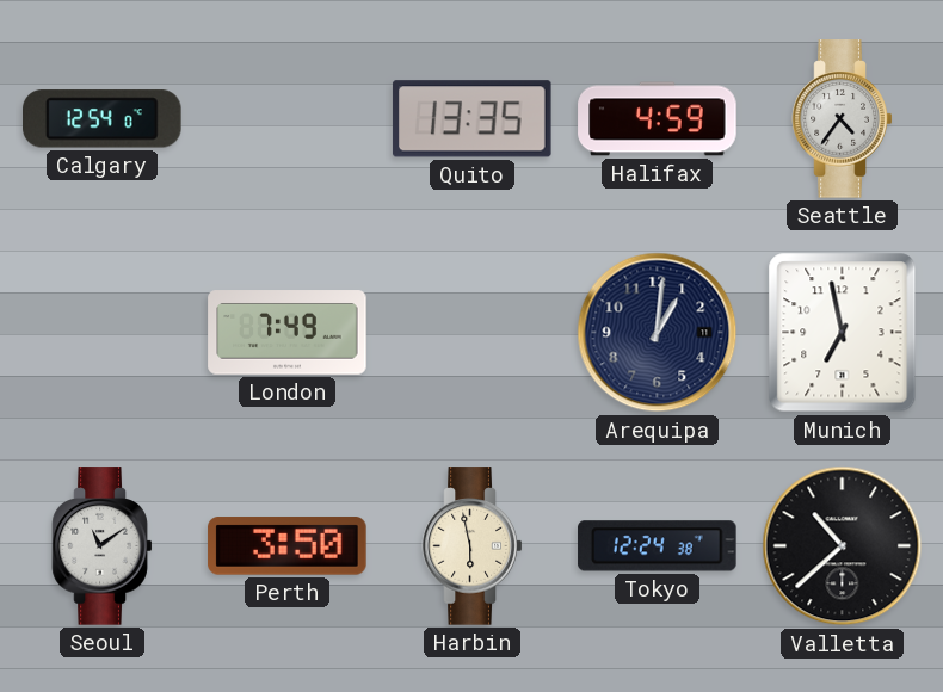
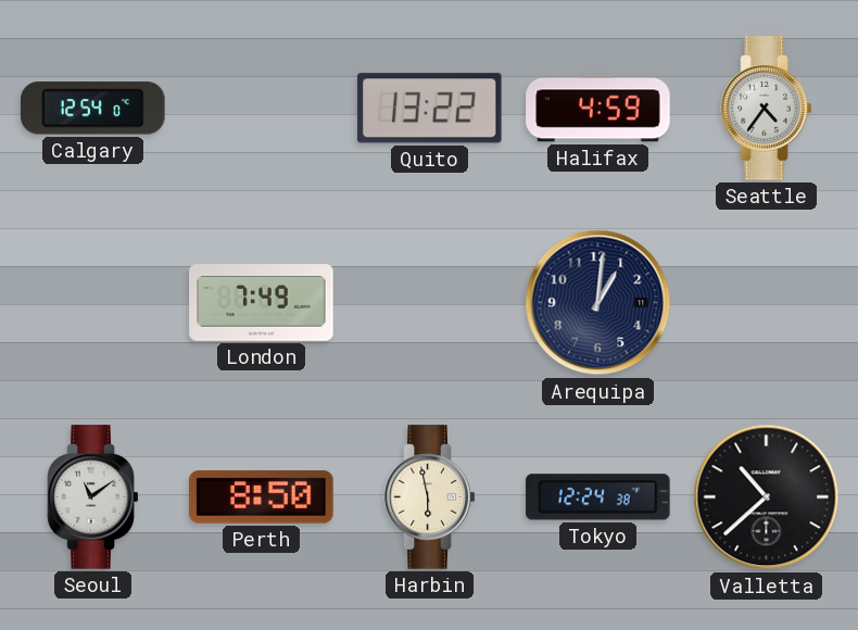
Quito: 13:35 -> 13:22 (429, 109)
Munich: 6:58 -> none (843, 333)
Perth: 3:50 -> 8:50 (262, 497)
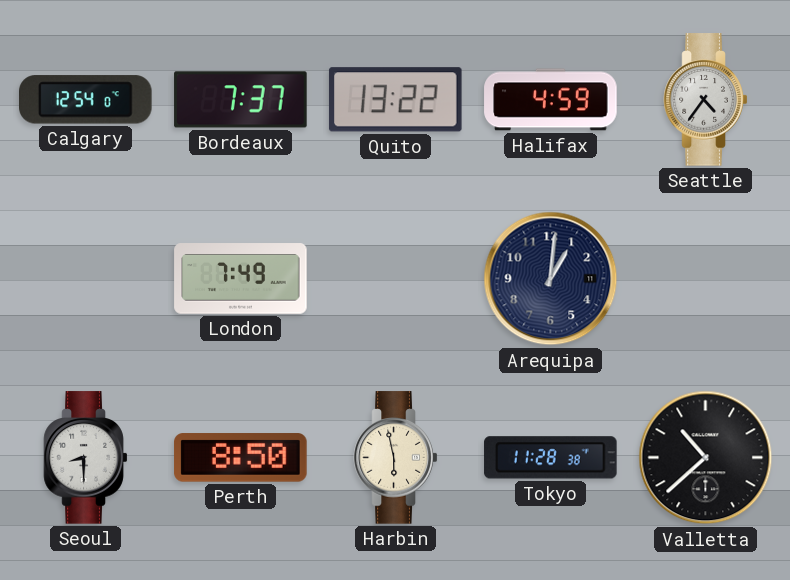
Bordeaux: none -> 7:37 (241, 100)
Seoul: 11:09 -> 8:30 (86, 458)
Tokyo: 12:24 -> 11:28 (551, 458)
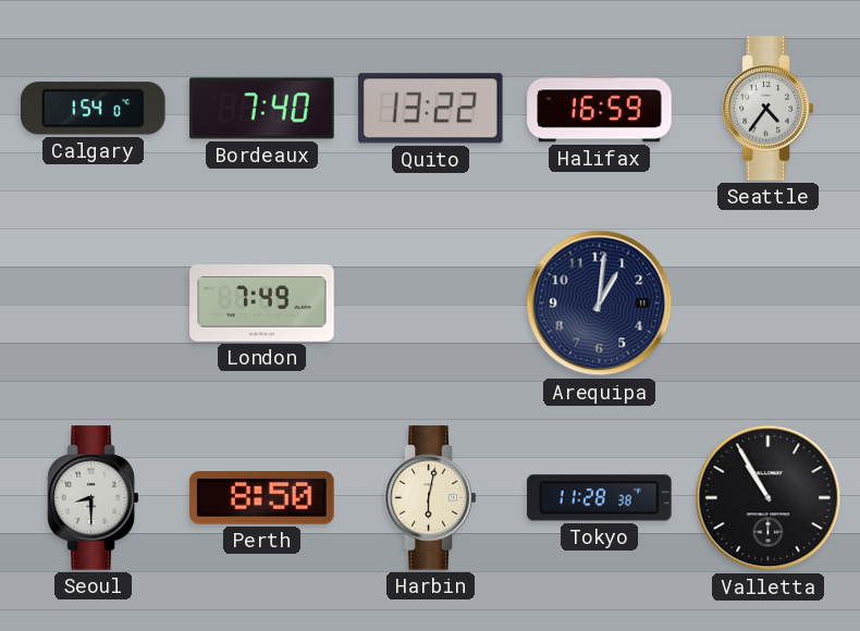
Calgary: 12:54 -> 1:54 (94, 109)
Bordeaux: 7:37 -> 7:40 (262, 109)
Halifax: 4:59 -> 16:59 (600, 109)
Harbin: 5:58 -> 6:02 (431, 498)
Valletta: 10:38 -> 10:55 (769, 498)
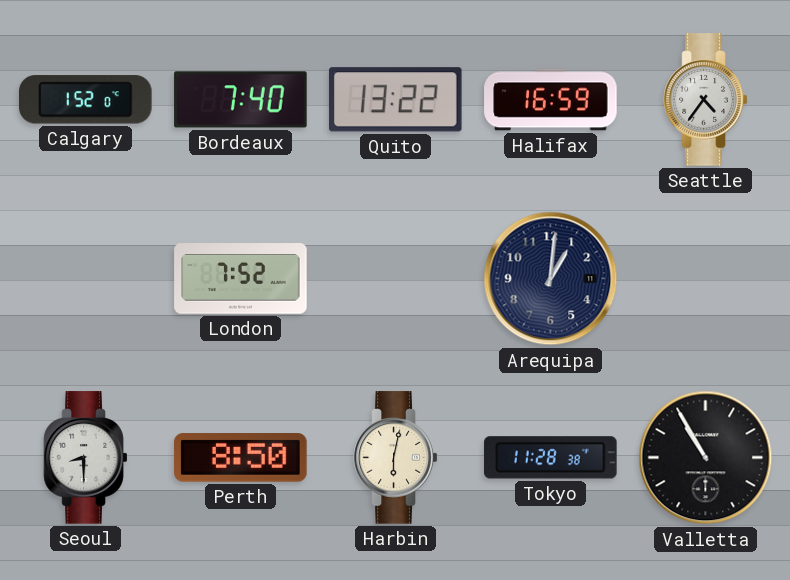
Calgary: 1:54 -> 1:52 (86, 100)
London: 7:49 -> 7:52 (241, 279)
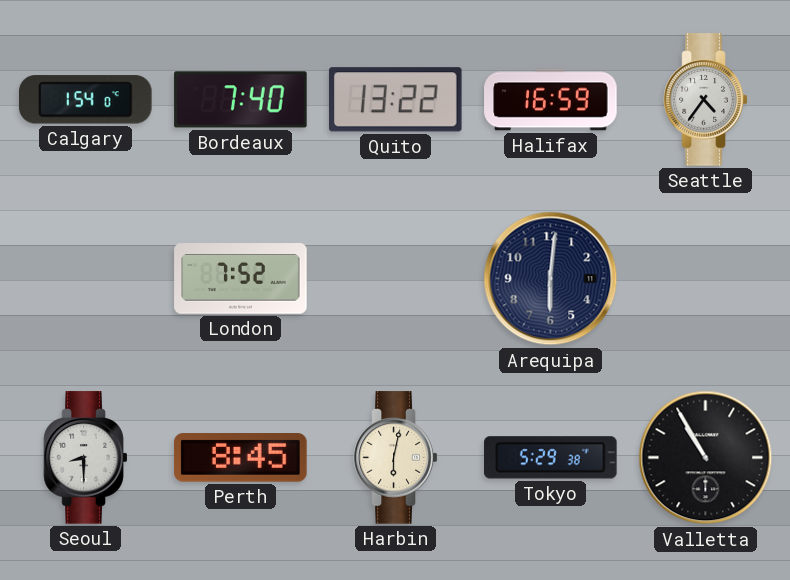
Calgary: 1:52 -> 1:54 (86, 100)
Arequipa: 1:01 -> 6:01 (551, 279)
Perth: 8:50 -> 8:45 (241, 458)
Tokyo: 11:28 -> 5:29 (551, 458)
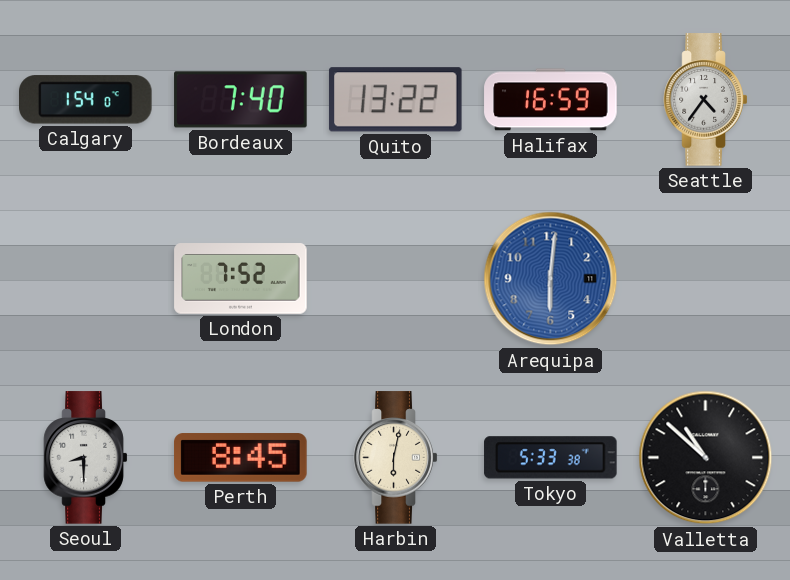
Arequipa dial: navy -> blue (551, 279)
Tokyo: 5:29 -> 5:33 (551, 458)
Valletta: 10:55 -> 10:52 (706, 458)
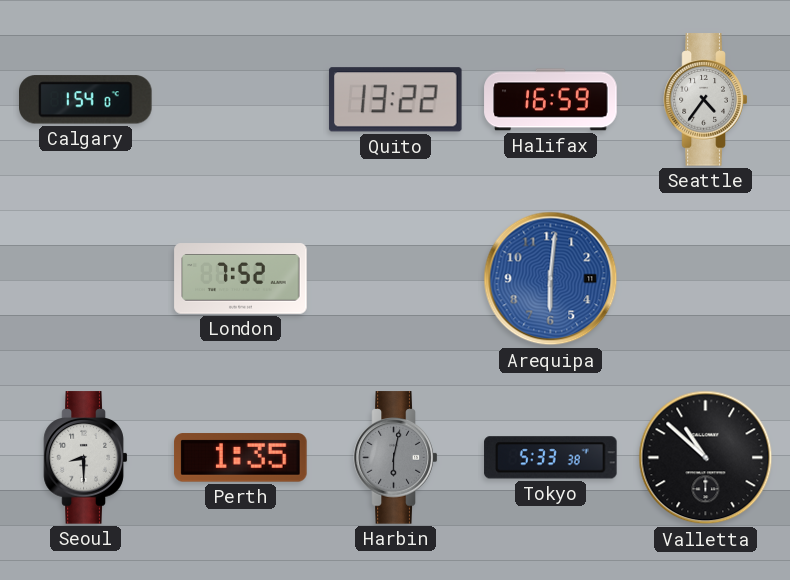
Bordeaux: 7:40 -> none (241, 100)
Perth: 8:45 -> 1:35 (241, 458)
Harbin dial: cream -> grey (396, 458)
